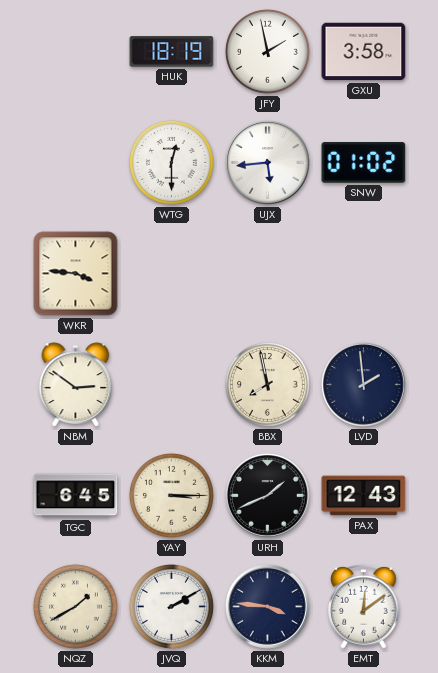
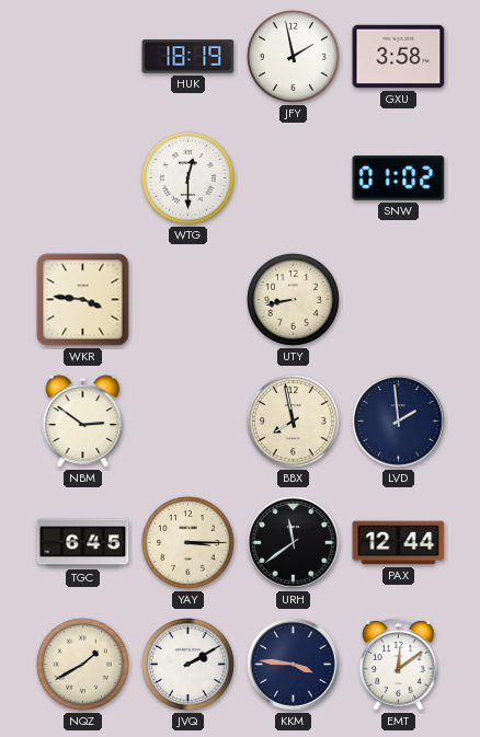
UJX: 5:44 -> none (268, 163)
UTY: none -> 8:43 (293, 299)
URH: 1:41 -> 11:39 (294, 543)
PAX: 12:43 -> 12:44 (399, 543)
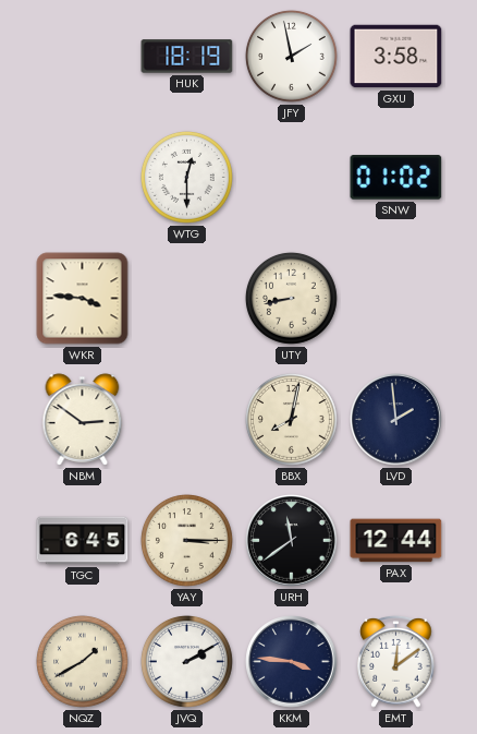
BBX: 7:58 -> 8:02 (291, 419)
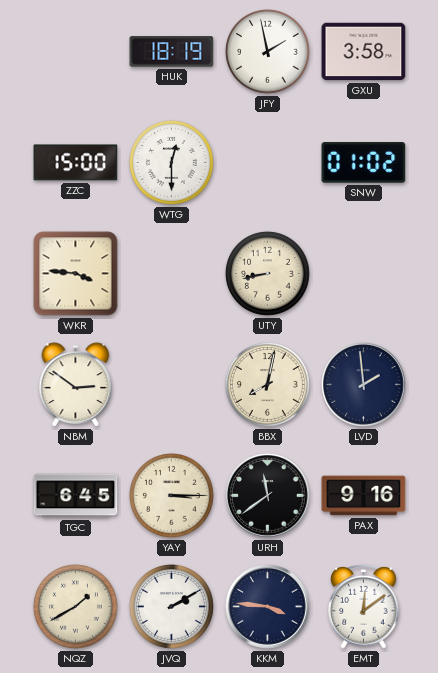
ZZC: none -> 15:00 (76, 163)
PAX: 12:44 -> 9:16 (364, 496)
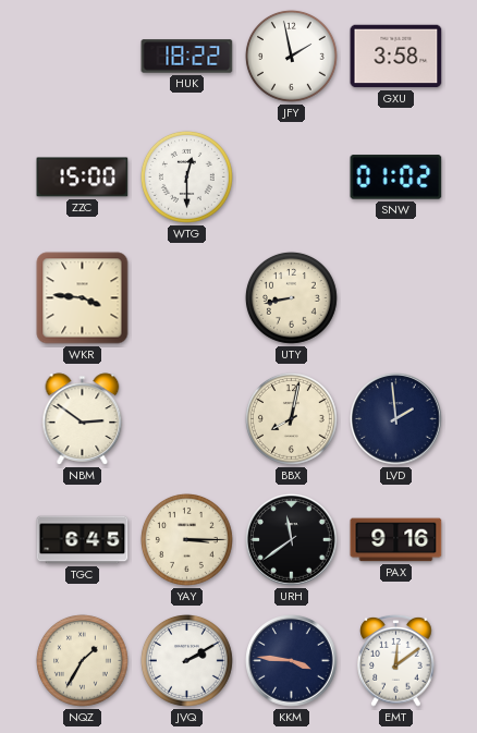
HUK: 18:19 -> 18:22 (187, 57)
NQZ: 1:40 -> 1:35 (82, 660)
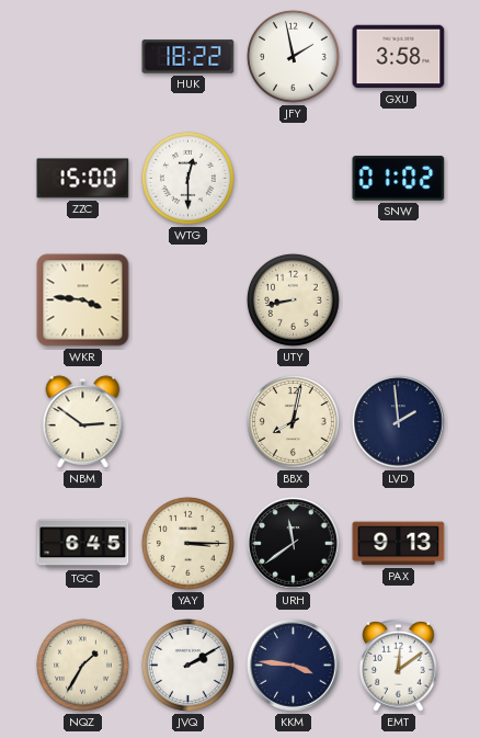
PAX: 9:16 -> 9:13 (399, 544)
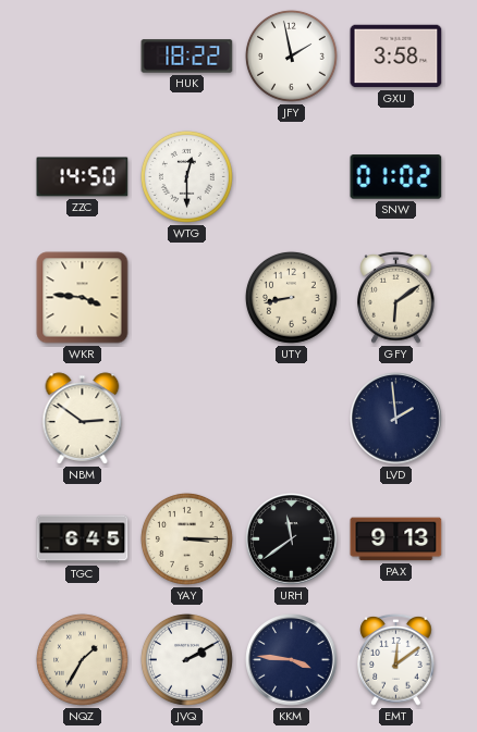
ZZC: 15:00 -> 14:50 (83, 177)
GFY: none -> 6:09 (396, 298)
BBX: 8:02 -> none (293, 421)
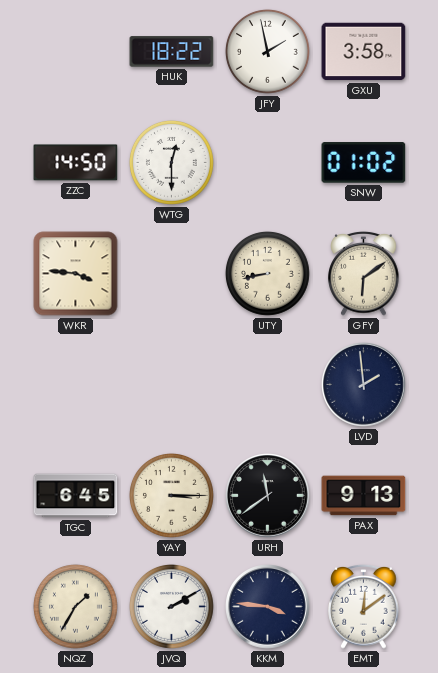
NBM: 2:51 -> none (83, 419)
